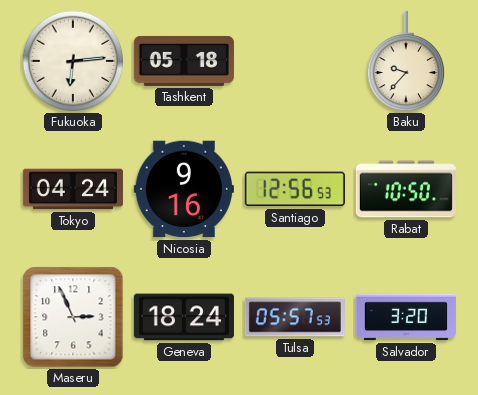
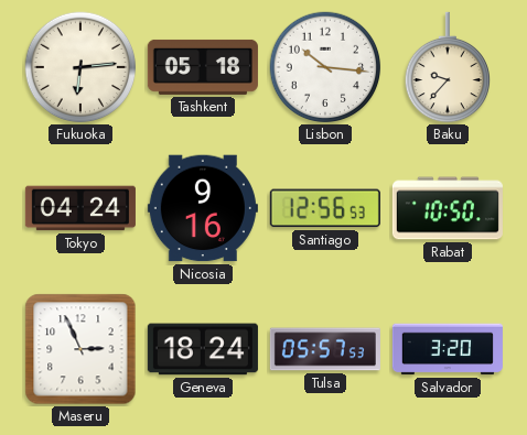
Lisbon: none -> 10:16 (325, 67)
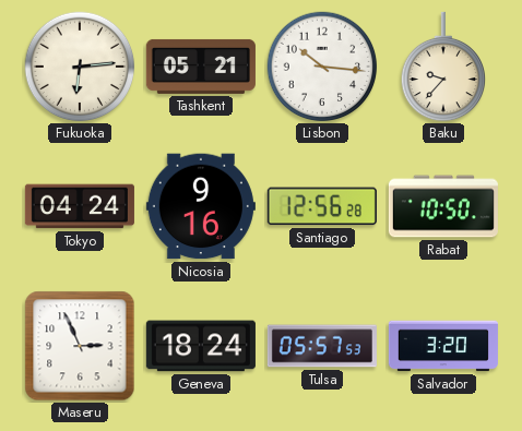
Tashkent: 05:18 -> 05:21 (201, 67)
Santiago: 12:56:53 -> 12:56:28 (322, 206)
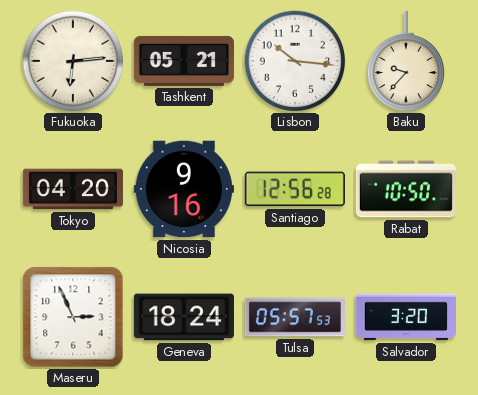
Tokyo: 04:24 -> 04:20 (73, 189)
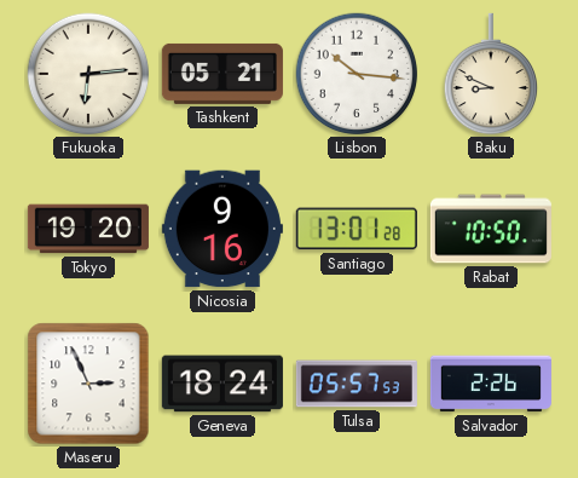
Baku: 9:37 -> 8:49 (490, 74)
Tokyo: 04:20 -> 19:20 (88, 229)
Santiago: 12:56 -> 13:01 (357, 229)
Salvador: 3:20 -> 2:26 (491, 384)
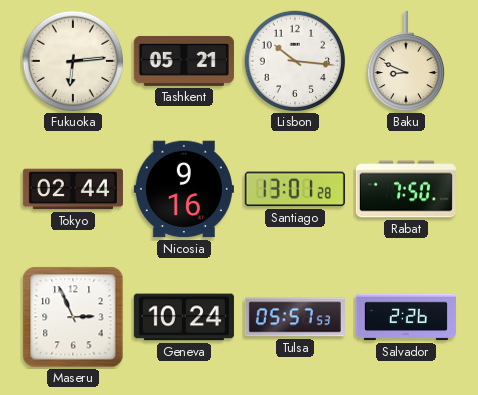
Tokyo: 19:20 -> 02:44 (73, 189)
Rabat: 10:50 -> 7:50 (406, 189)
Geneva: 18:24 -> 10:24 (184, 317)
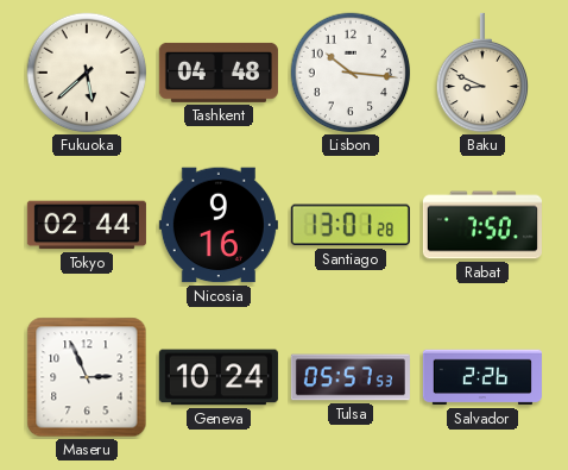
Fukuoka: 6:14 -> 5:38 (87, 73)
Tashkent: 05:21 -> 04:48 (219, 73)
